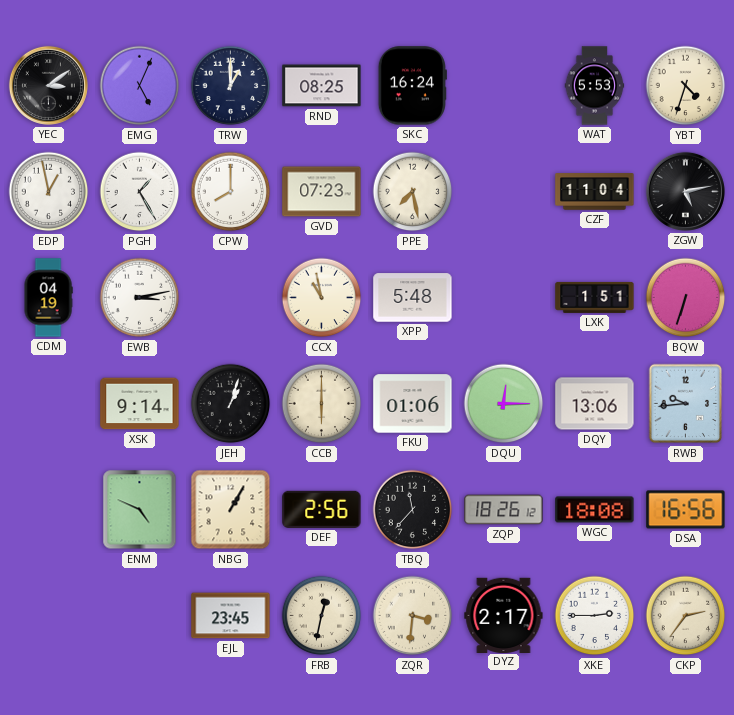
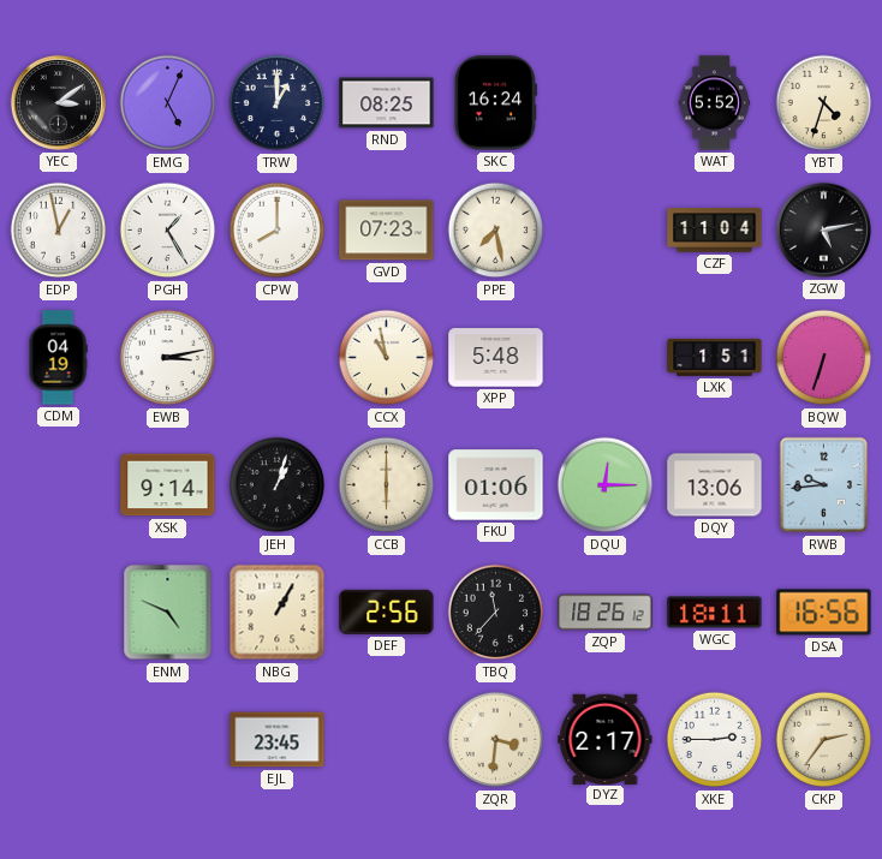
WAT: 5:53 -> 5:52 (715, 103)
WGC: 18:08 -> 18:11 (715, 613)
FRB: 12:32 -> none (322, 616)
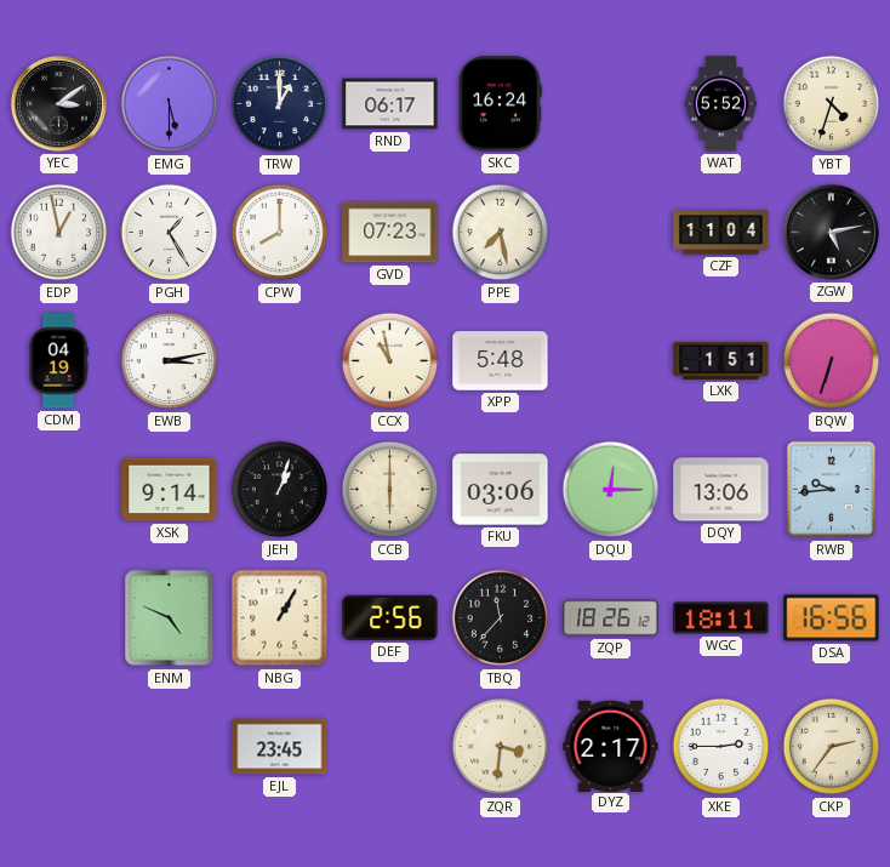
EMG: 5:04 -> 5:30 (170, 104)
RND: 08:25 -> 06:17 (390, 104)
FKU: 01:06 -> 03:06 (501, 490)
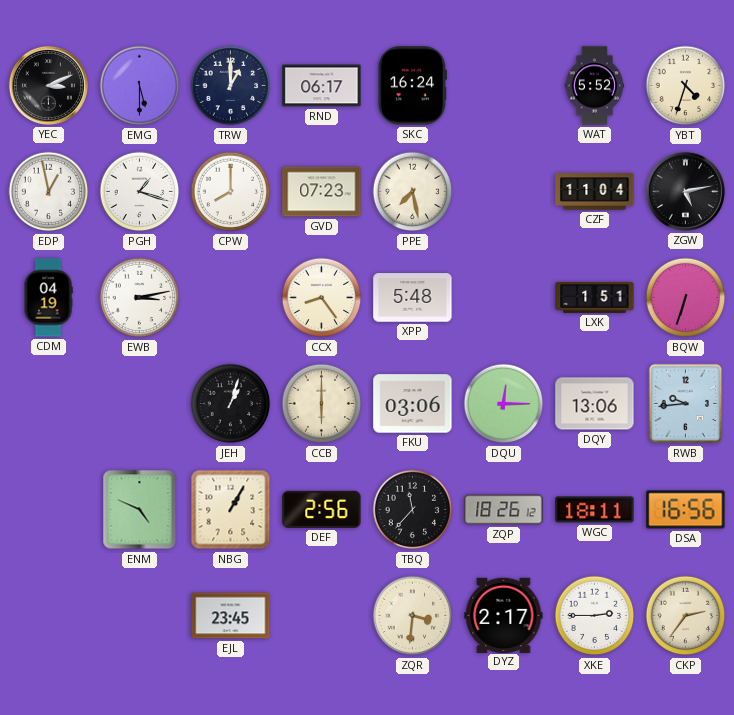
YEC: 3:09 -> 3:11 (48, 85)
PGH: 1:25 -> 1:18 (140, 192)
CCX: 10:58 -> 8:24 (322, 298)
XSK: 9:14 -> none (170, 490)
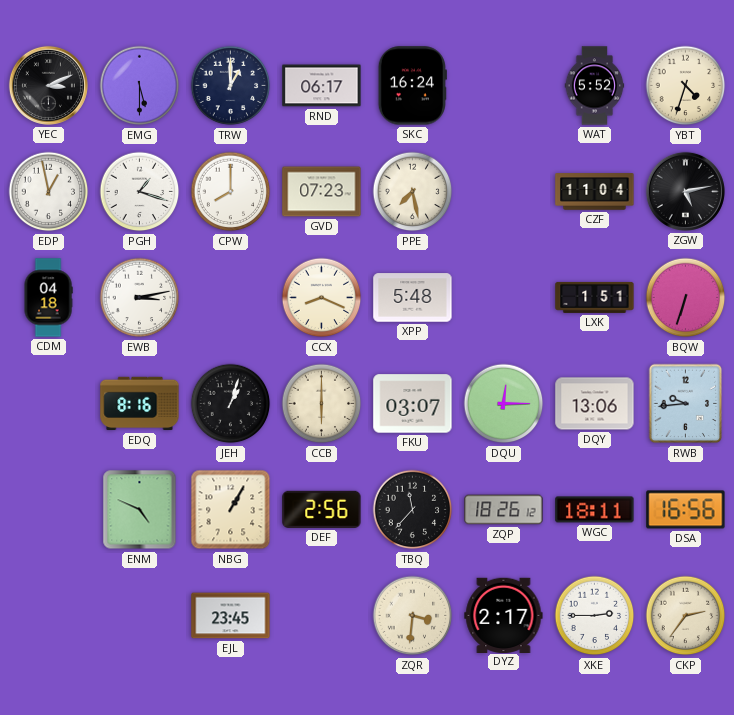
CDM: 04:19 -> 04:18 (48, 298)
CCX: 8:24 -> 8:19 (322, 298)
EDQ: none -> 8:16 (140, 404)
FKU: 03:06 -> 03:07 (413, 404)
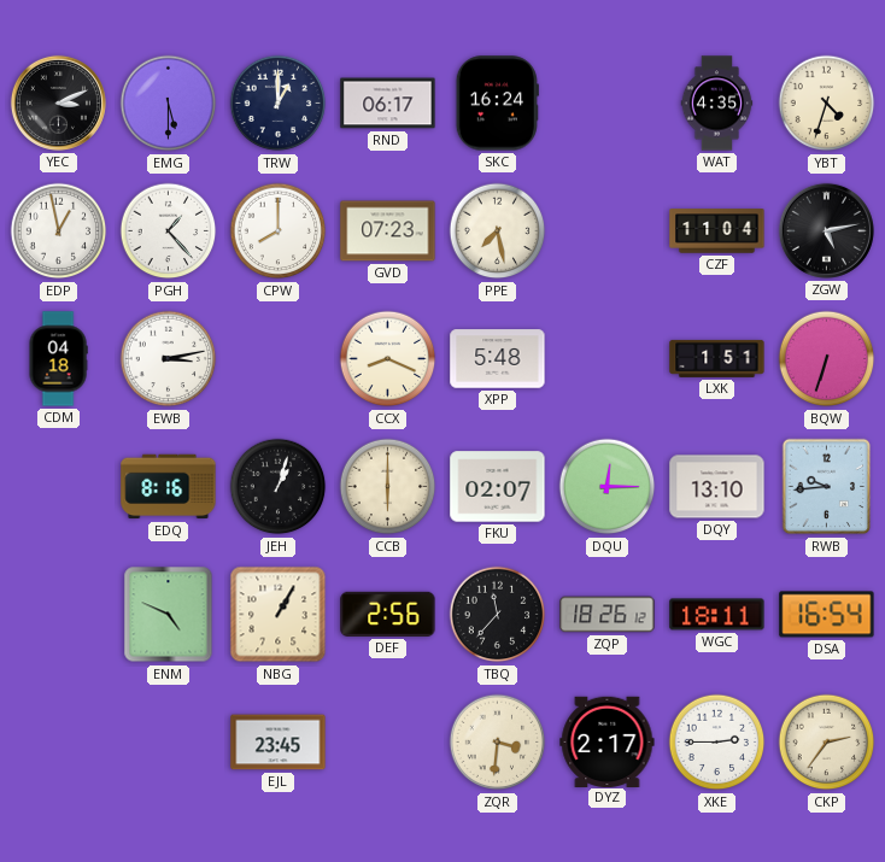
WAT: 5:52 -> 4:35 (717, 104)
PGH: 1:18 -> 1:23 (169, 231)
FKU: 03:07 -> 02:07 (498, 487)
DQY: 13:06 -> 13:10 (717, 487)
DSA: 16:56 -> 16:54 (827, 615)
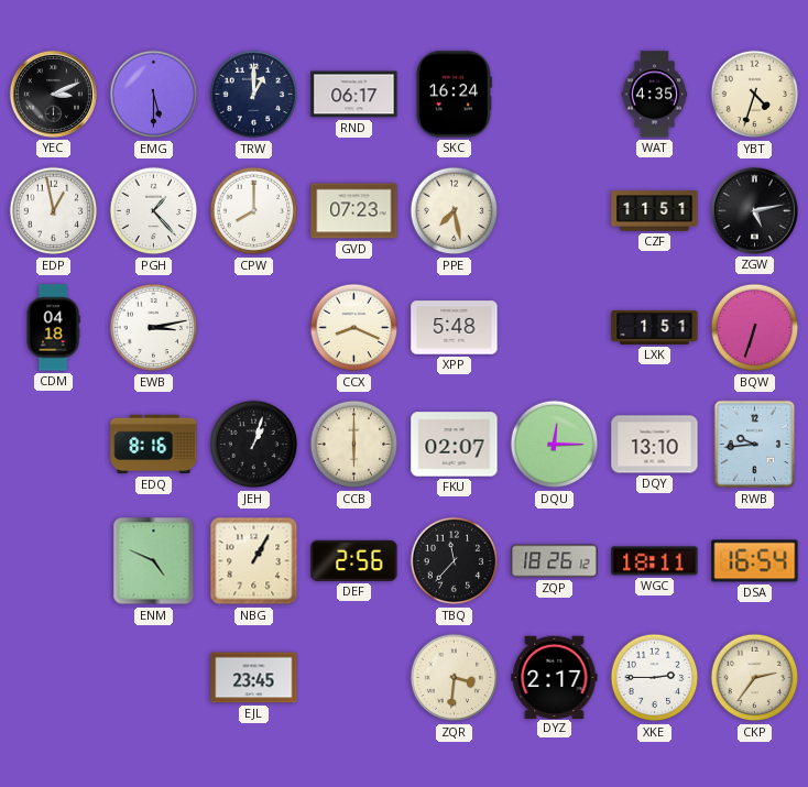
CZF: 11:04 -> 11:51 (655, 211)
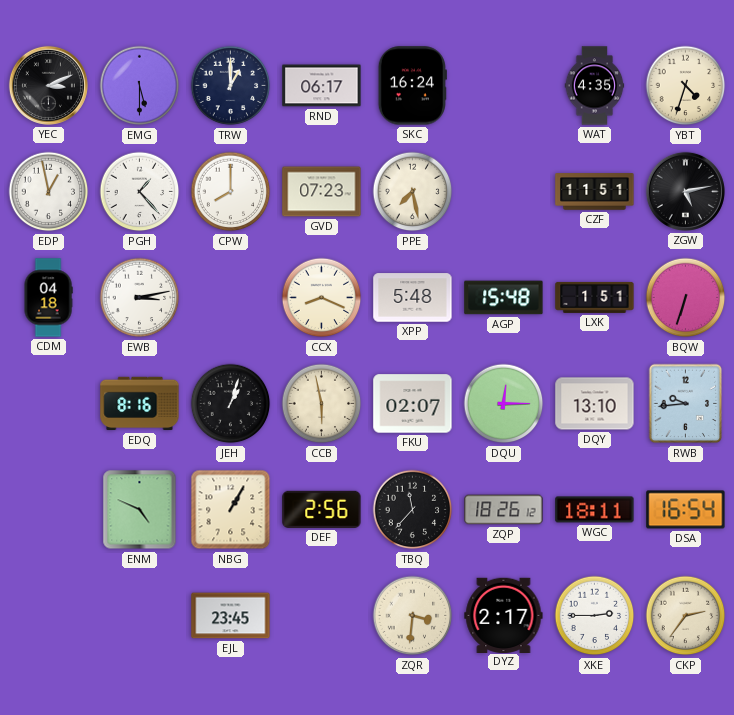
AGP: none -> 15:48 (504, 298)
CCB: 6:00 -> 5:58 (322, 404)
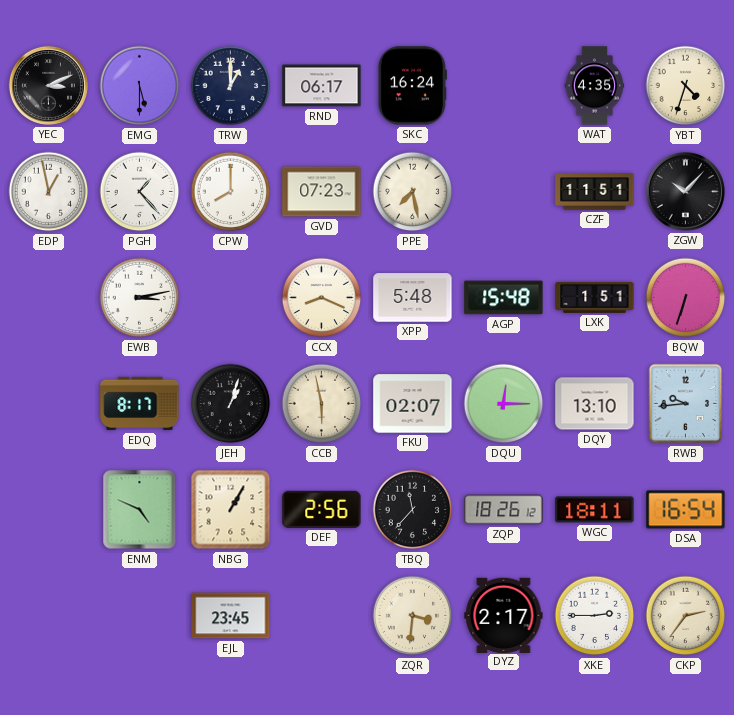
ZGW: 5:13 -> 10:07 (685, 191)
CDM: 04:18 -> none (48, 298)
EDQ: 8:16 -> 8:17 (140, 404)
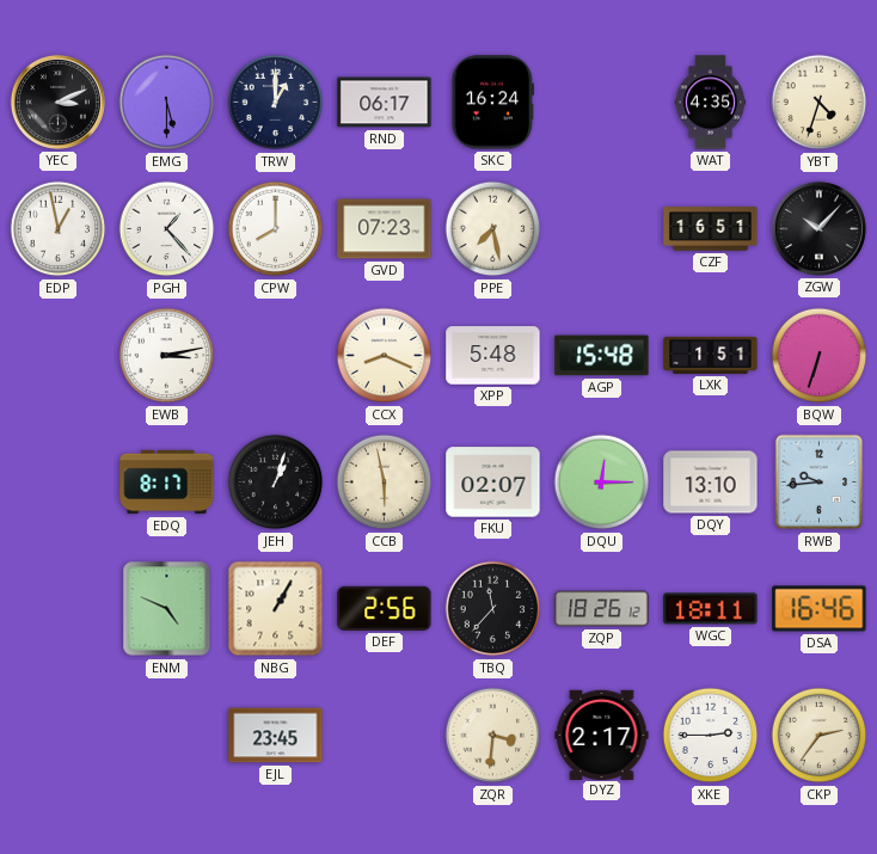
CZF: 11:51 -> 16:51 (711, 229)
DSA: 16:54 -> 16:46 (820, 609)
